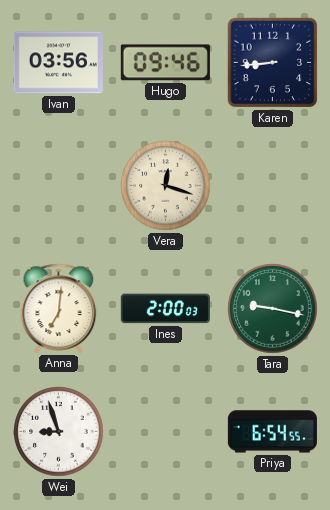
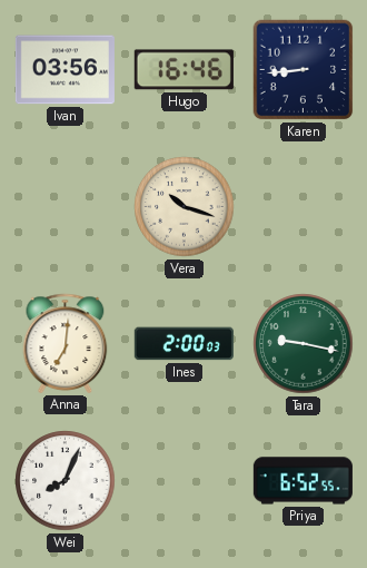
Hugo: 09:46 -> 16:46 (183, 70)
Vera: 12:18 -> 10:18 (185, 207)
Wei: 8:57 -> 8:04 (66, 481)
Priya: 6:54 -> 6:52 (302, 481)
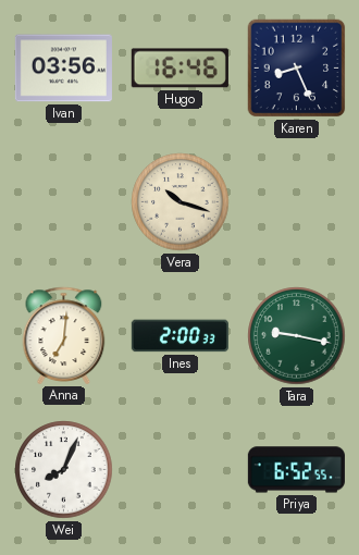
Karen: 8:44 -> 8:26 (297, 69)
Ines: 2:00:03 -> 2:00:33 (179, 336)
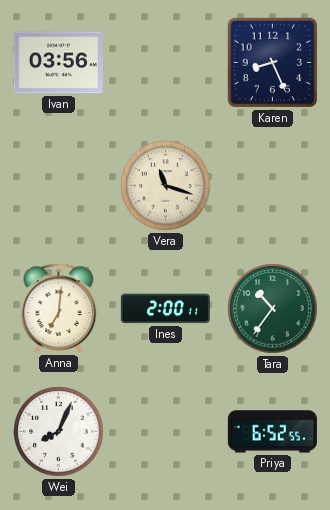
Hugo: 16:46 -> none (179, 69)
Vera: 10:18 -> 11:18 (166, 186)
Ines: 2:00:33 -> 2:00:11 (165, 309)
Tara: 9:17 -> 10:36 (273, 309)
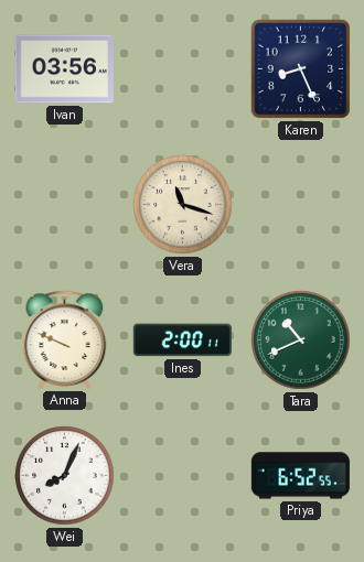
Anna: 7:01 -> 9:49 (65, 339)
Tara: 10:36 -> 10:41 (301, 341)
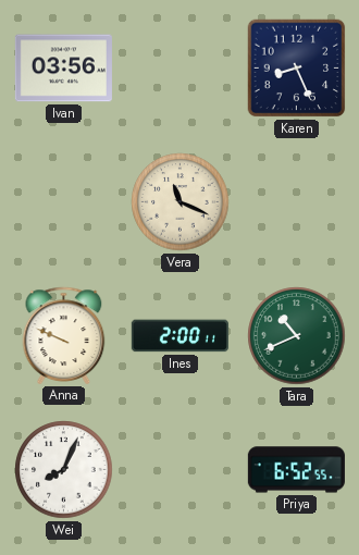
Vera: 11:18 -> 11:19 (181, 202)
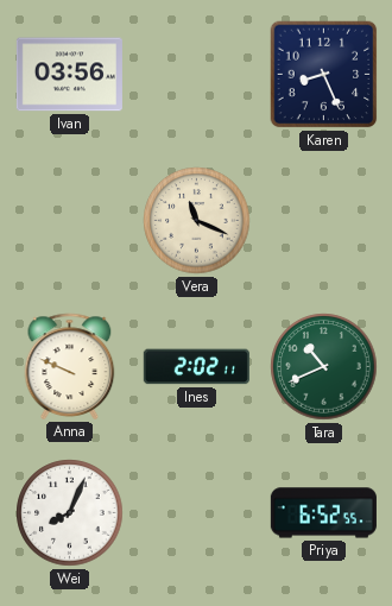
Ines: 2:00 -> 2:02 (196, 367)
